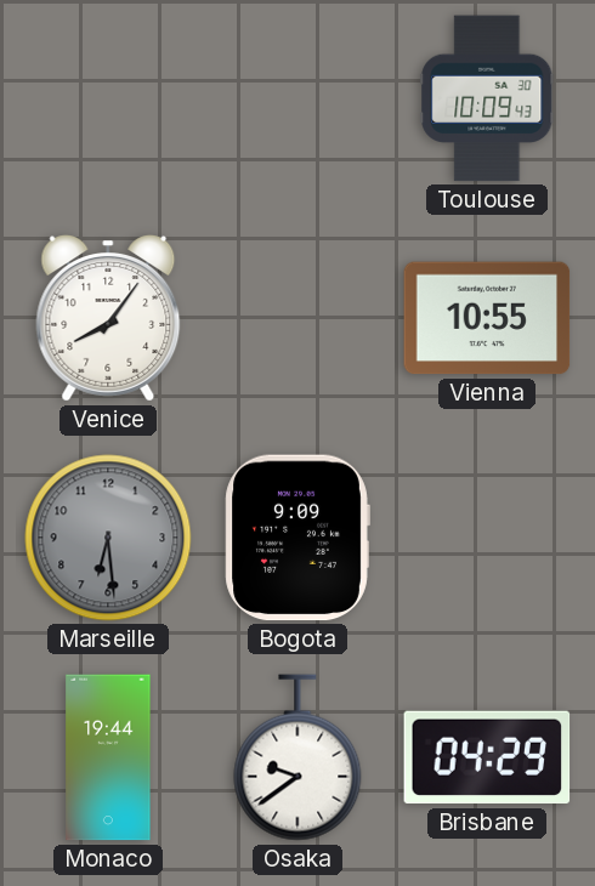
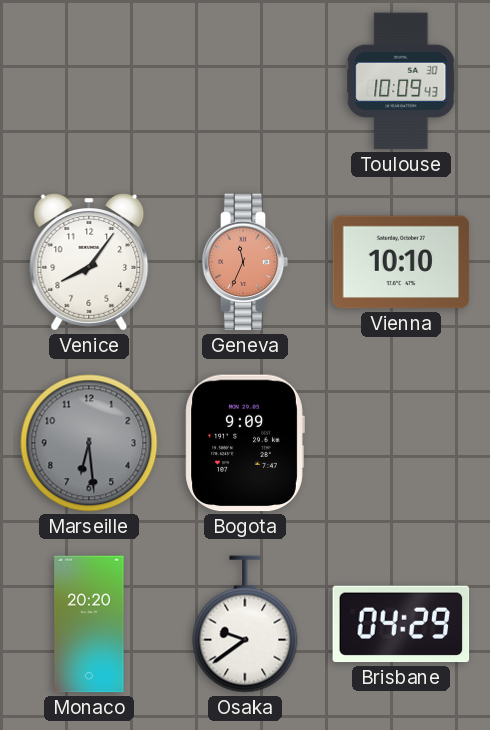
Geneva: none -> 11:34 (245, 262)
Vienna: 10:55 -> 10:10 (401, 262)
Monaco: 19:44 -> 20:20 (89, 624)
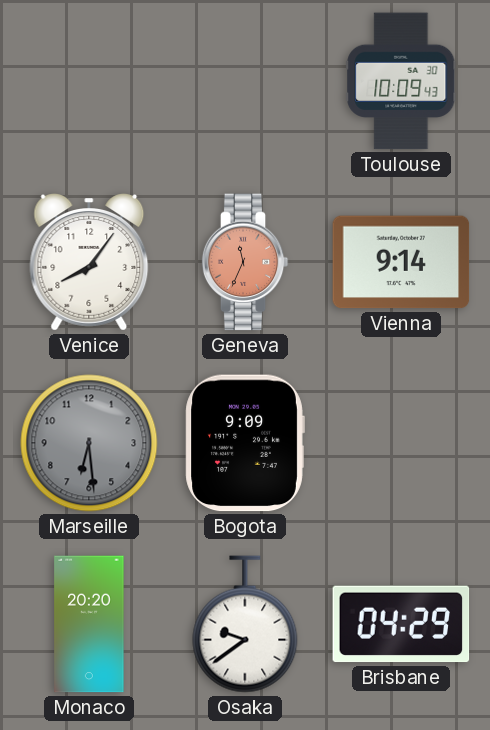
Vienna: 10:10 -> 9:14 (401, 262)
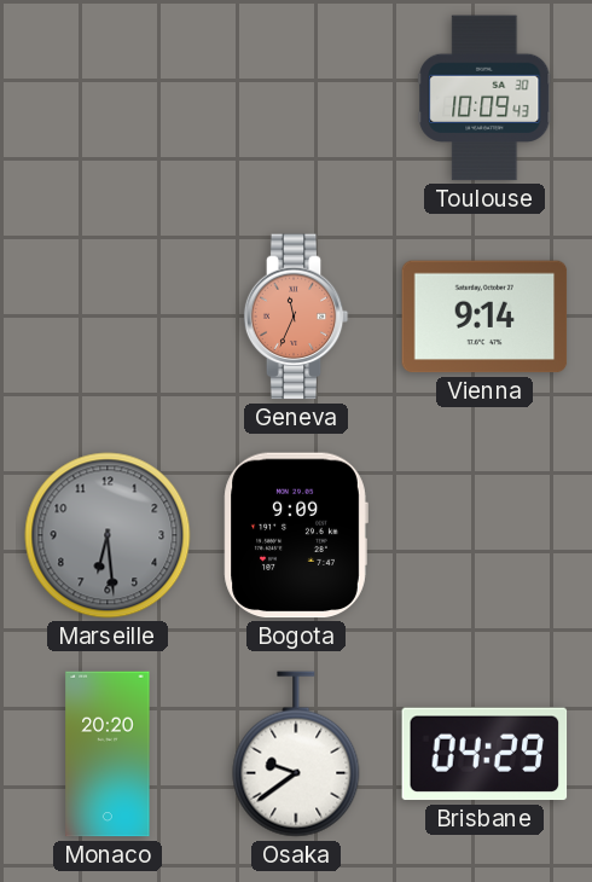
Venice: 8:06 -> none (89, 262)
